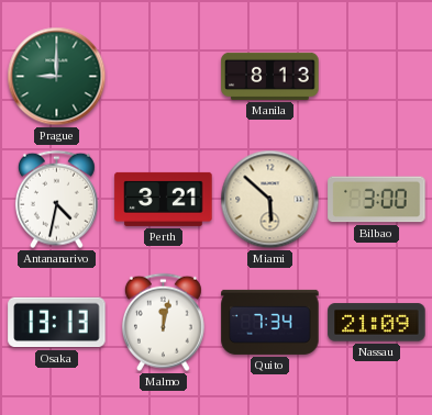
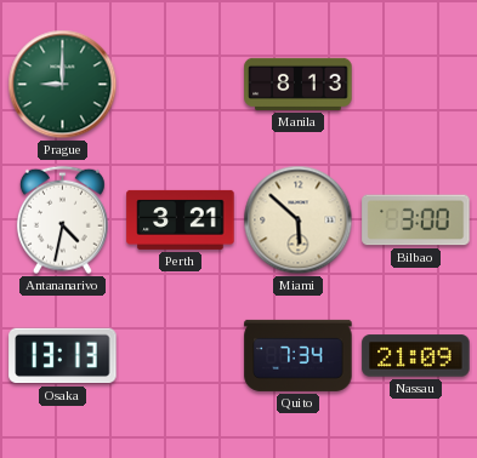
Malmo: 12:02 -> none (163, 323)
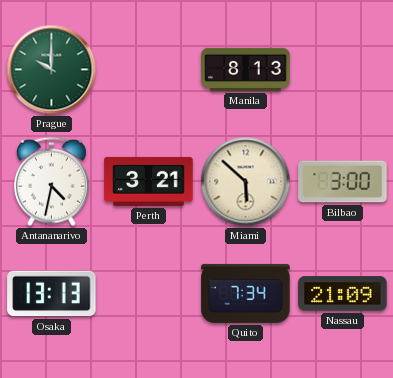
Prague: 9:00 -> 10:00 (52, 70)
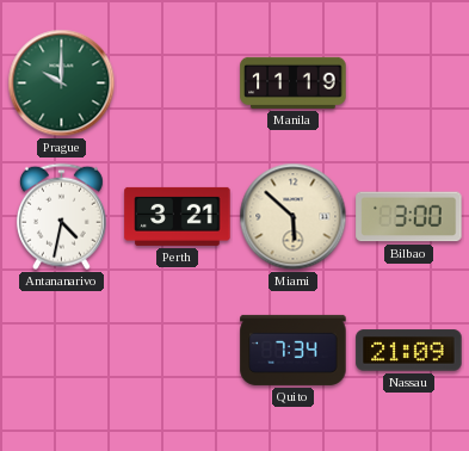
Manila: 8:13 -> 11:19 (294, 82)
Osaka: 13:13 -> none (52, 294)
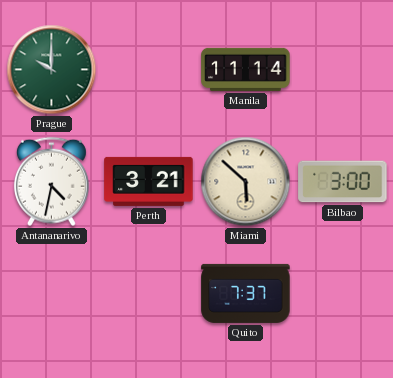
Manila: 11:19 -> 11:14 (246, 69)
Quito: 7:34 -> 7:37 (246, 293)
Nassau: 21:09 -> none (409, 351)
